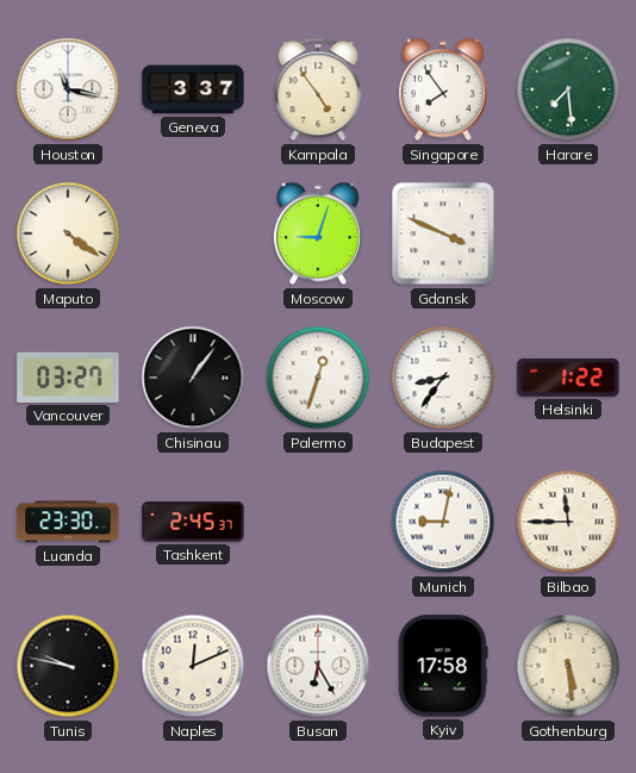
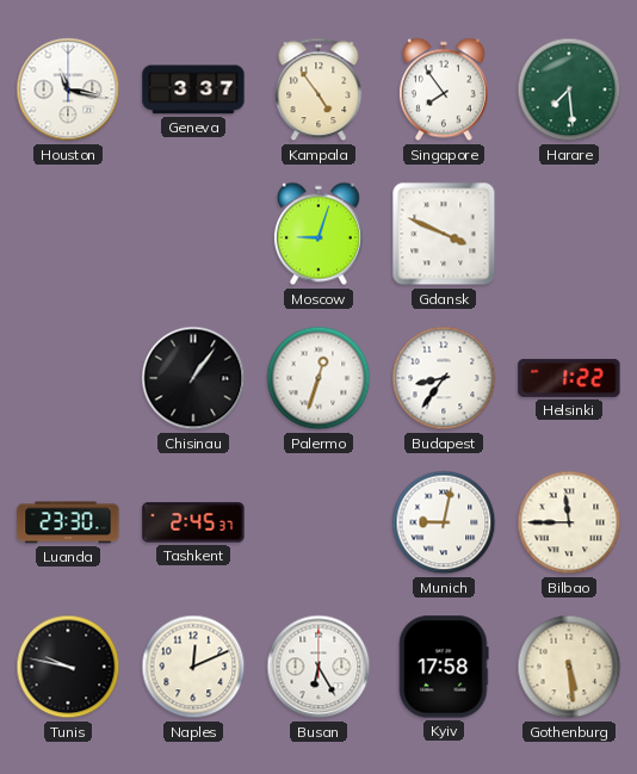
Maputo: 4:21 -> none (68, 233)
Vancouver: 03:27 -> none (68, 378)
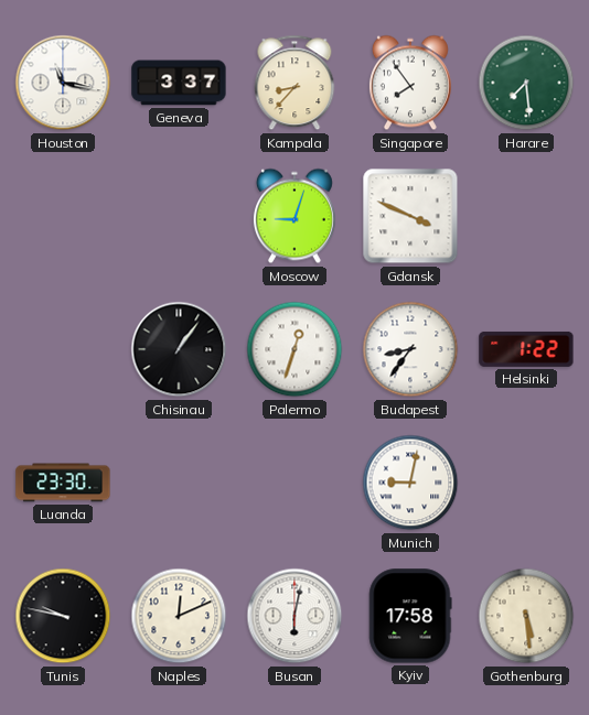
Kampala: 4:54 -> 8:37 (294, 83)
Tashkent: 2:45 -> none (193, 522)
Bilbao: 11:45 -> none (569, 522)
Busan: 6:25 -> 6:02 (294, 616)
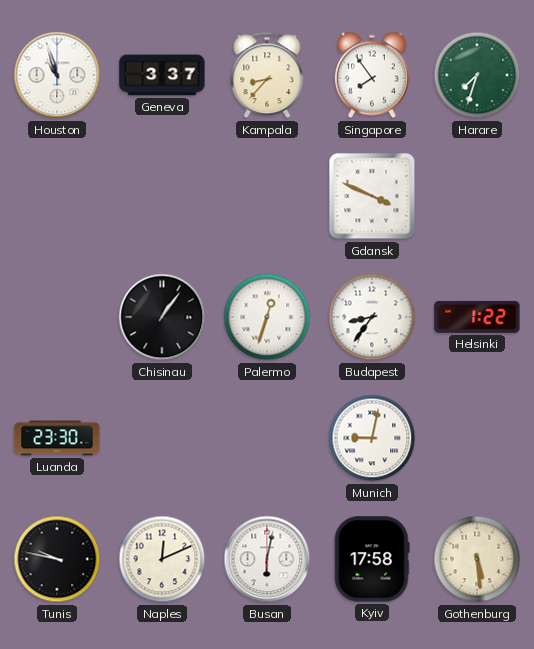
Houston: 11:17 -> 10:57 (57, 75)
Harare: 7:29 -> 7:33 (477, 75)
Moscow: 9:03 -> none (294, 216)
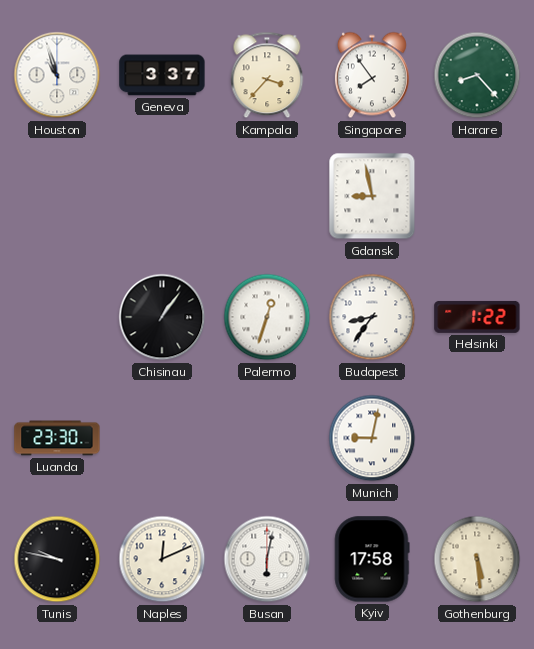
Kampala: 8:37 -> 3:37 (267, 75)
Harare: 7:33 -> 8:23 (477, 75)
Gdansk: 3:49 -> 8:58 (372, 196)
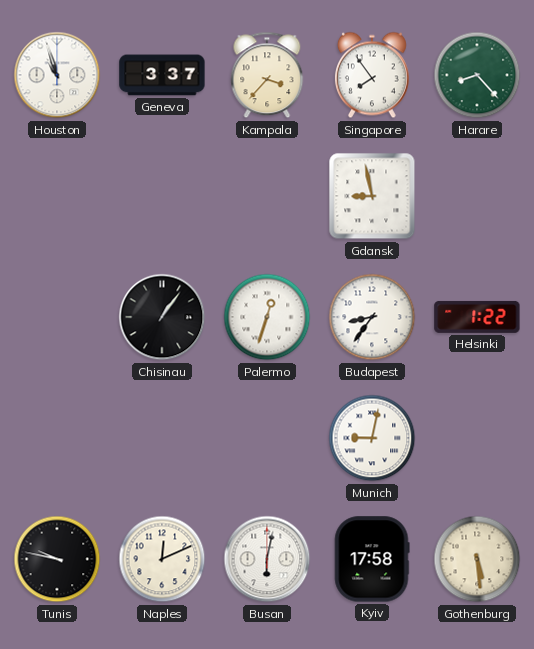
Luanda: 23:30 -> none (57, 438)
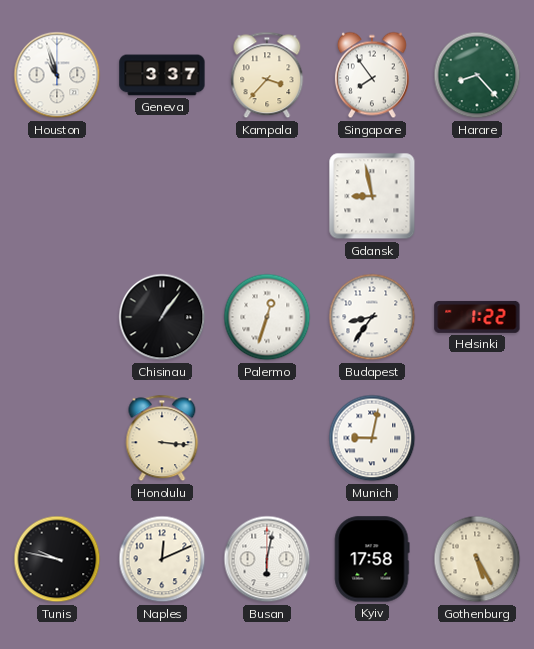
Honolulu: none -> 3:16 (162, 438)
Gothenburg: 5:29 -> 5:25 (477, 559)
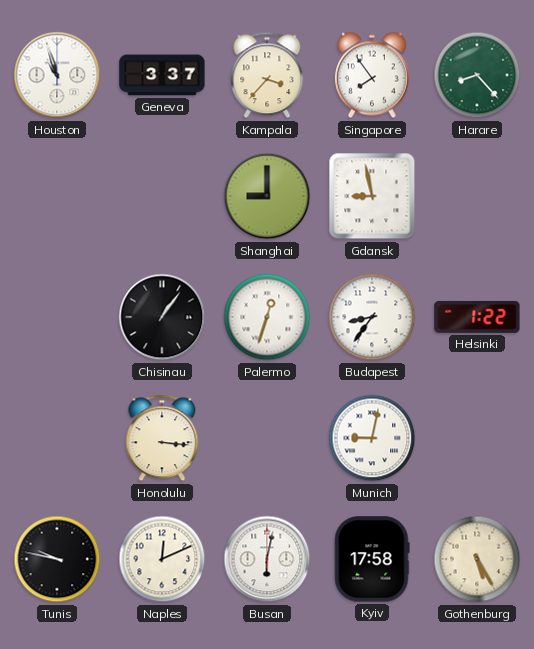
Shanghai: none -> 9:00 (267, 196)
